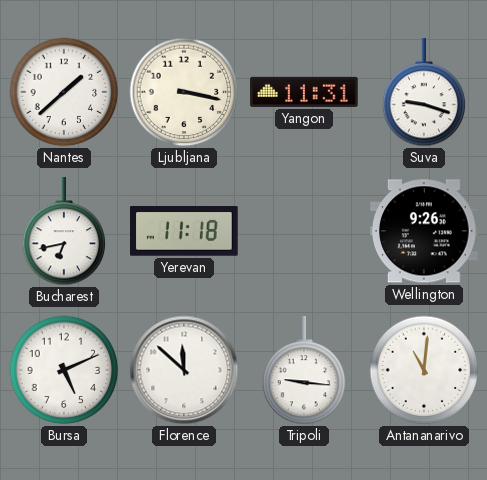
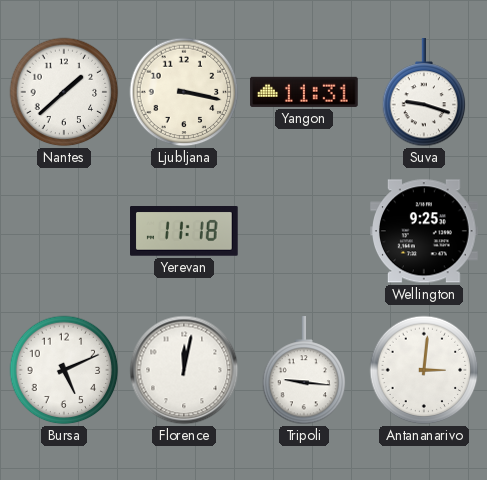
Bucharest: 6:43 -> none (64, 232)
Wellington: 9:26 -> 9:25 (425, 231)
Florence: 11:52 -> 12:02 (184, 370)
Antananarivo: 11:01 -> 3:01 (424, 370)
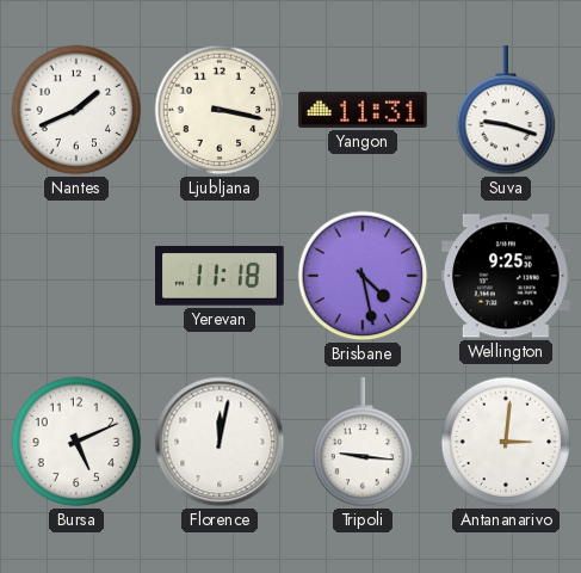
Nantes: 1:38 -> 1:41 (76, 110)
Brisbane: none -> 4:28 (363, 276)
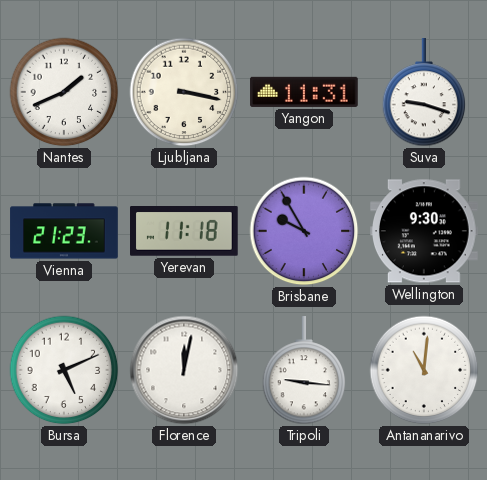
Vienna: none -> 21:23 (64, 231)
Brisbane: 4:28 -> 9:55 (304, 231)
Wellington: 9:25 -> 9:30 (425, 231)
Antananarivo: 3:01 -> 11:01 (424, 370)
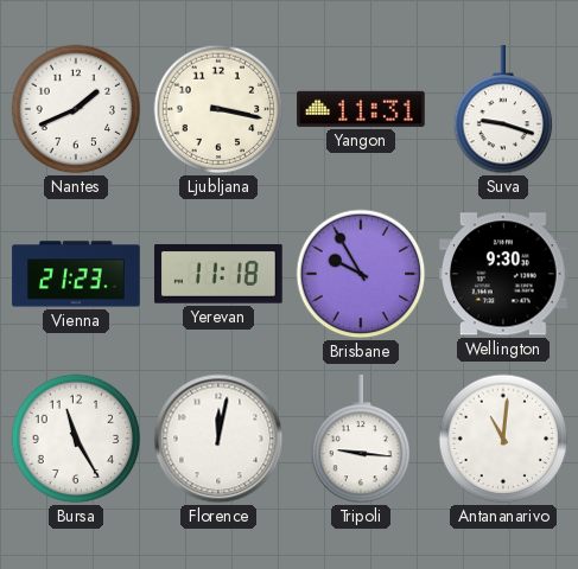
Bursa: 5:11 -> 11:25 (76, 439)
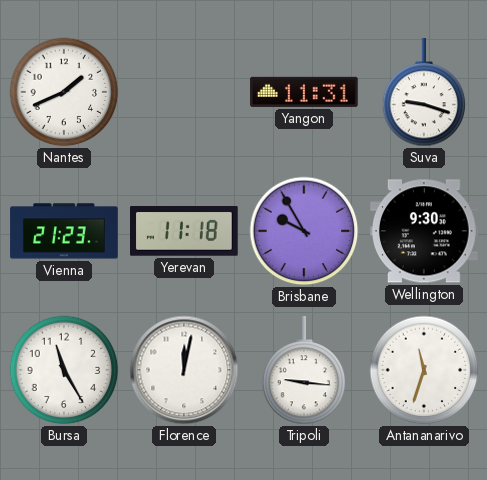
Ljubljana: 3:17 -> none (218, 109)
Antananarivo: 11:01 -> 11:33 (424, 370)
